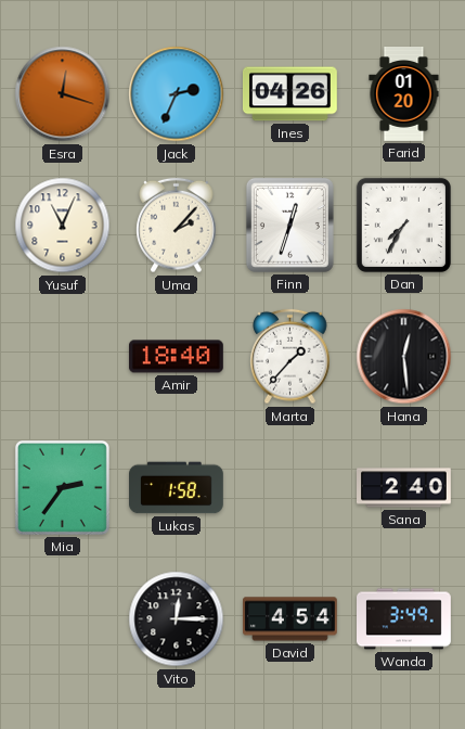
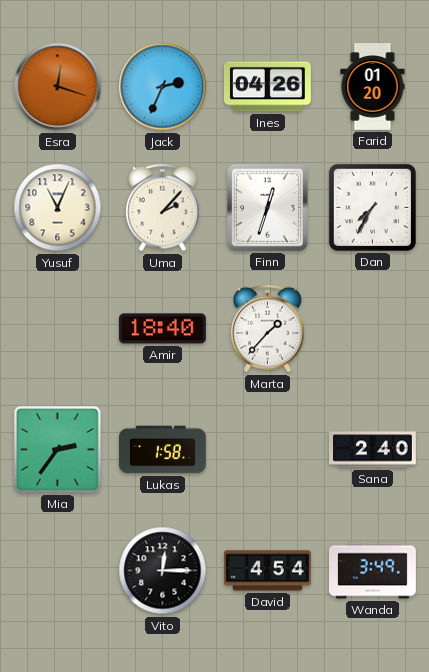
Hana: 12:29 -> none (404, 357)
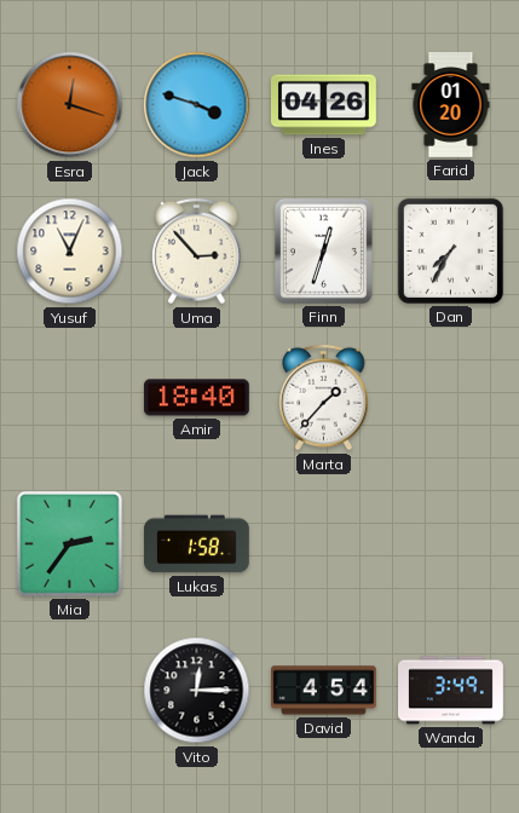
Jack: 2:34 -> 3:48 (197, 105)
Uma: 2:07 -> 2:53 (197, 252)
Sana: 2:40 -> none (373, 450)
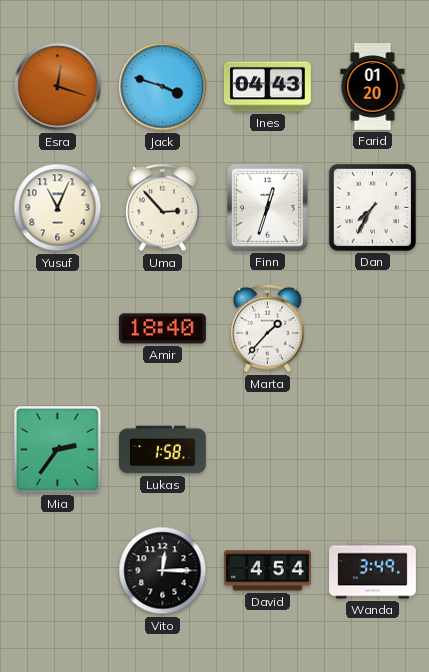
Ines: 04:26 -> 04:43 (267, 87)
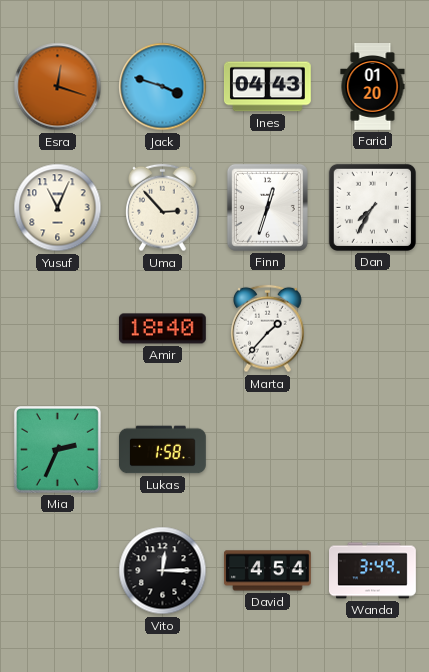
Mia: 2:36 -> 2:34 (57, 449)
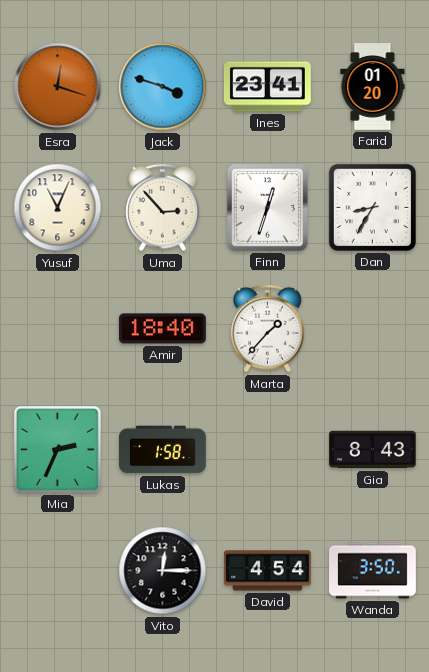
Ines: 04:43 -> 23:41 (267, 87)
Dan: 7:35 -> 8:35 (372, 207)
Gia: none -> 8:43 (372, 450)
Wanda: 3:49 -> 3:50 (373, 571)
